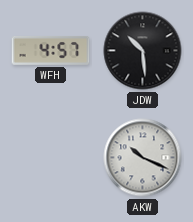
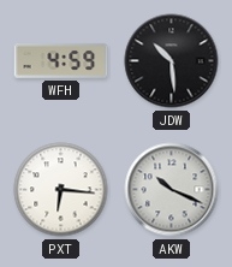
WFH: 4:57 -> 4:59 (61, 60)
PXT: none -> 6:16 (61, 190)
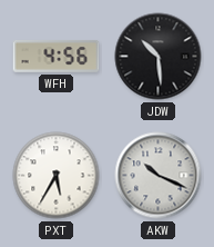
WFH: 4:59 -> 4:56 (57, 56)
PXT: 6:16 -> 5:35 (57, 176)
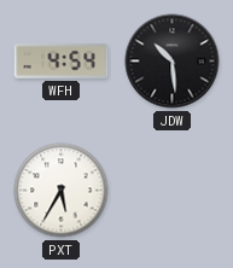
WFH: 4:56 -> 4:54 (62, 60)
AKW: 10:19 -> none (159, 176)
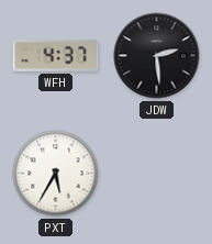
WFH: 4:54 -> 4:37 (56, 55)
JDW: 10:29 -> 2:29 (157, 56)
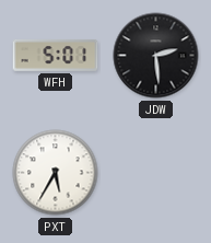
WFH: 4:37 -> 5:01 (56, 55)
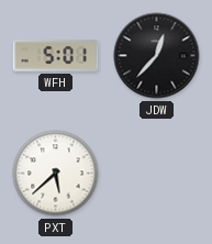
JDW: 2:29 -> 12:37 (157, 56)
PXT: 5:35 -> 5:38 (56, 174)
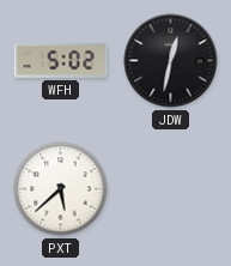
WFH: 5:01 -> 5:02 (61, 60)
JDW: 12:37 -> 12:32 (171, 61)
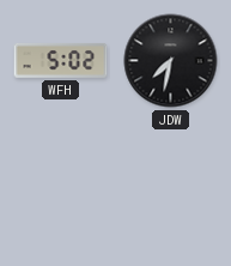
JDW: 12:32 -> 7:32 (171, 61)
PXT: 5:38 -> none (61, 189)
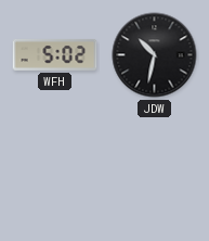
JDW: 7:32 -> 10:32 (155, 55)
